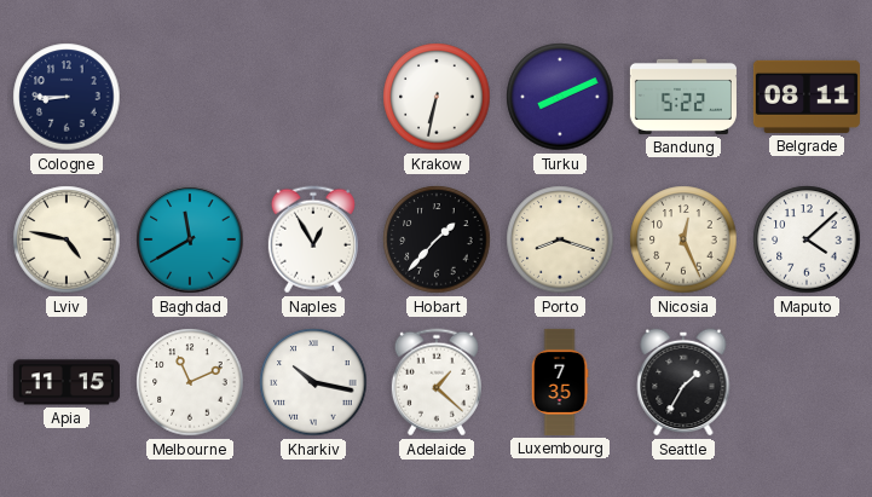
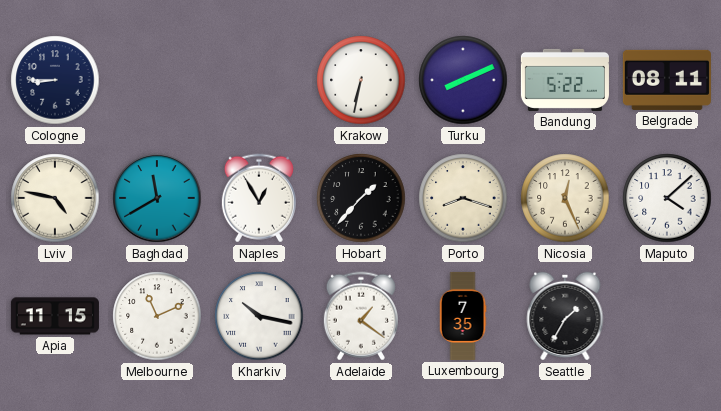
Adelaide: 1:22 -> 1:21 (361, 316)
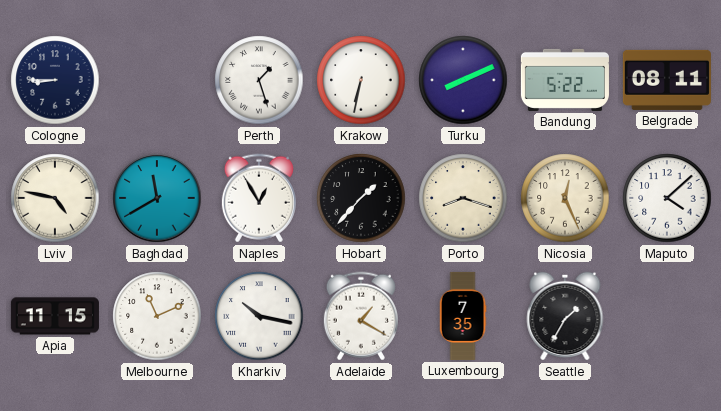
Perth: none -> 1:27 (259, 80)
Adelaide: 1:21 -> 1:20 (361, 316)
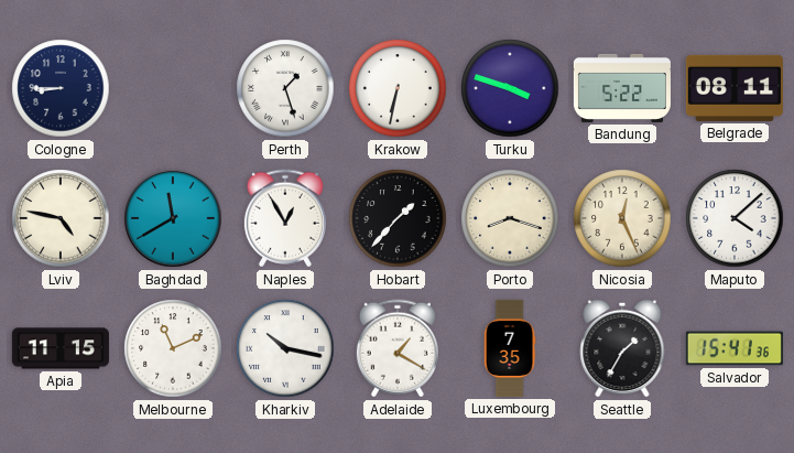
Turku: 8:11 -> 3:48 (510, 88)
Salvador: none -> 15:41 (735, 348)
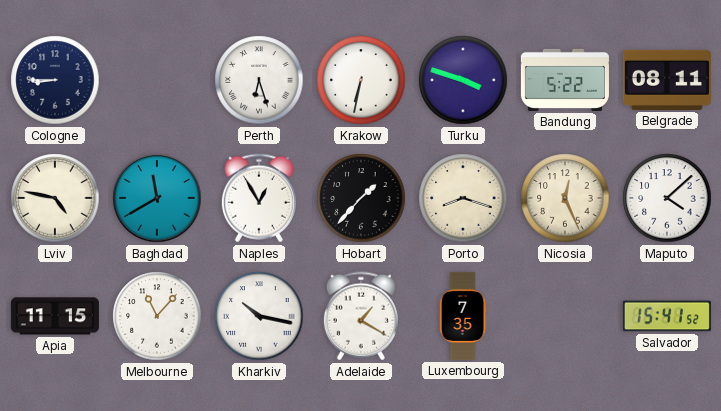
Perth: 1:27 -> 6:27 (259, 80)
Melbourne: 11:11 -> 11:07 (157, 316)
Seattle: 1:35 -> none (622, 348)
Salvador: 15:41:36 -> 15:41:52 (667, 316)
